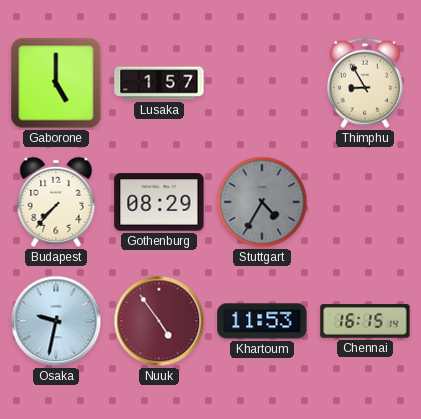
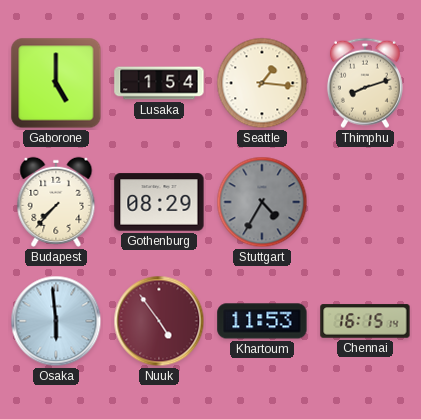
Lusaka: 1:57 -> 1:54 (159, 83)
Seattle: none -> 1:16 (262, 83)
Thimphu: 8:55 -> 8:12 (365, 83)
Osaka: 9:32 -> 5:59 (56, 321)
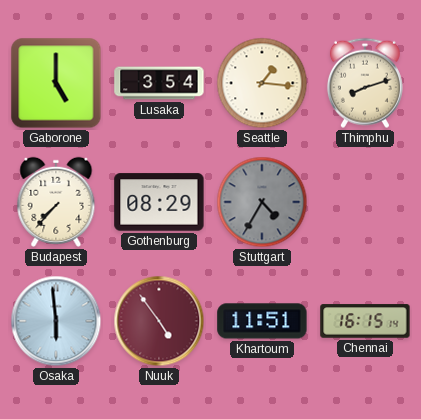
Lusaka: 1:54 -> 3:54 (159, 83)
Khartoum: 11:53 -> 11:51 (262, 321)
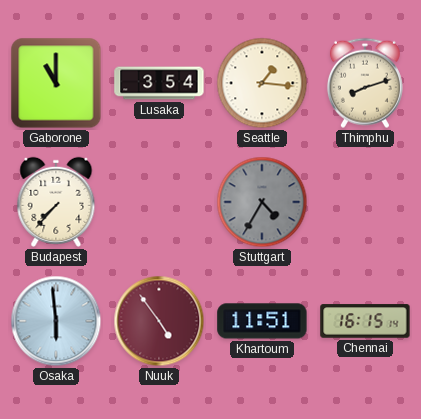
Gaborone: 5:00 -> 11:00 (56, 83)
Gothenburg: 08:29 -> none (159, 202)
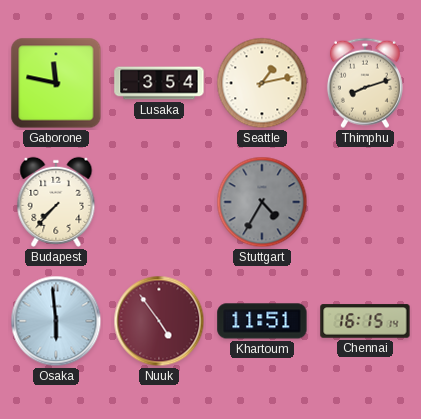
Gaborone: 11:00 -> 11:47 (56, 83)
Seattle: 1:16 -> 1:13 (262, 83)
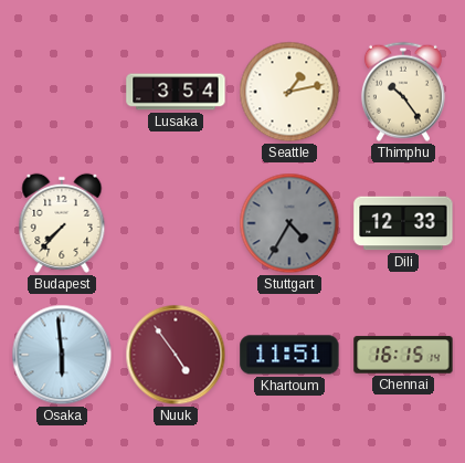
Gaborone: 11:47 -> none (56, 83)
Thimphu: 8:12 -> 10:24 (403, 92)
Dili: none -> 12:33 (403, 223)
